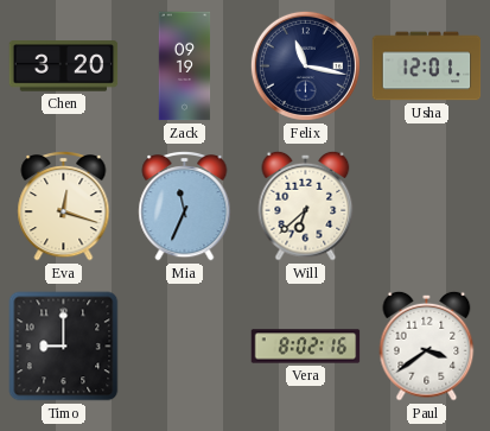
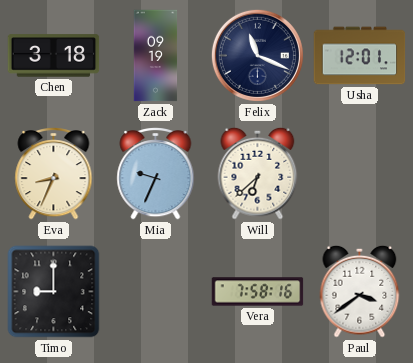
Chen: 3:20 -> 3:18 (54, 56)
Felix: 11:17 -> 11:19 (257, 55)
Eva: 12:18 -> 8:34 (54, 174)
Mia: 11:34 -> 9:34 (156, 174)
Vera: 8:02 -> 7:58 (258, 292)
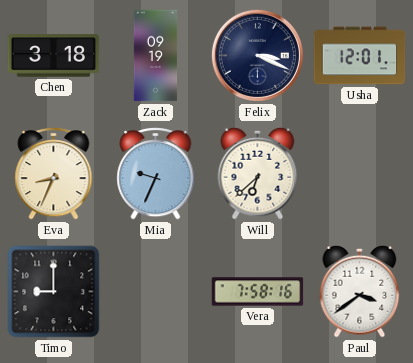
Felix: 11:19 -> 3:19 (257, 55)
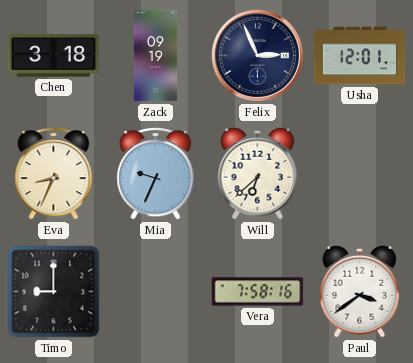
Felix: 3:19 -> 2:56 (257, 55)
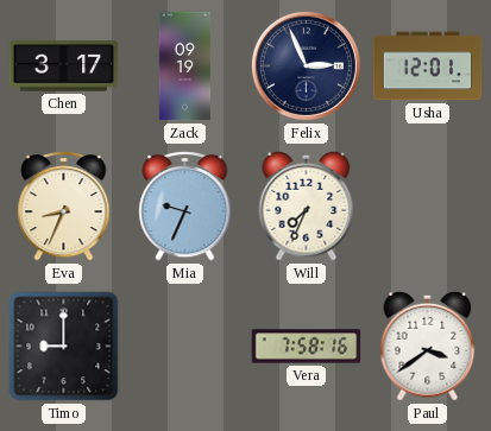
Chen: 3:18 -> 3:17 (64, 66)
Will: 6:38 -> 7:34 (307, 205)
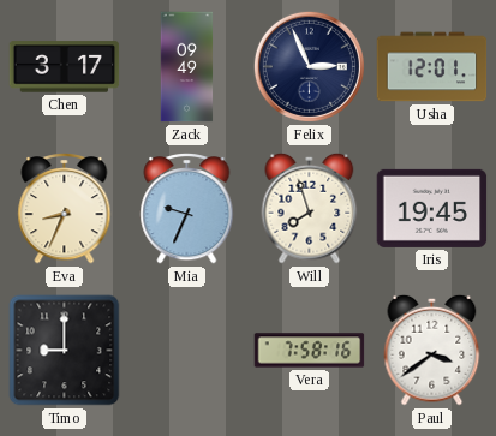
Zack: 09:19 -> 09:49 (187, 67)
Will: 7:34 -> 7:57 (310, 208)
Iris: none -> 19:45 (432, 208)
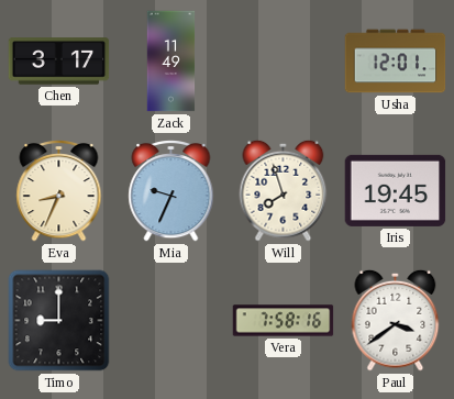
Zack: 09:49 -> 11:49 (171, 62)
Felix: 2:56 -> none (309, 66)
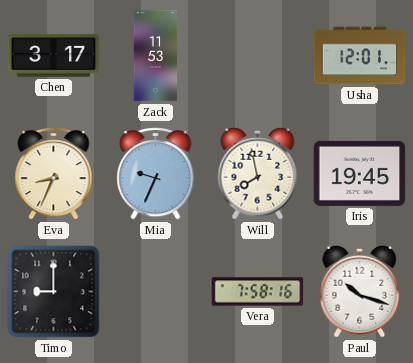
Zack: 11:49 -> 11:53 (156, 56)
Will: 7:57 -> 7:58 (258, 173)
Paul: 3:39 -> 10:18 (360, 291)
